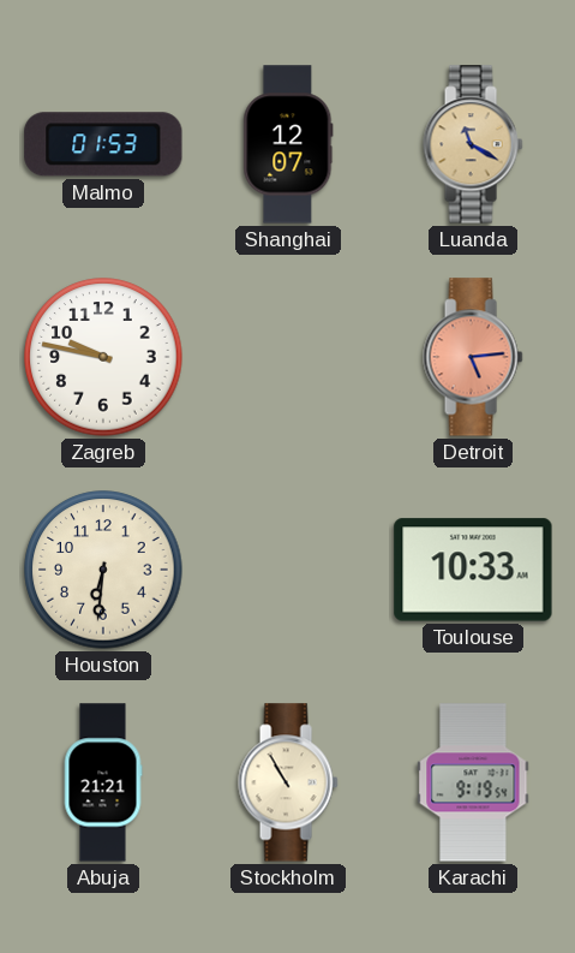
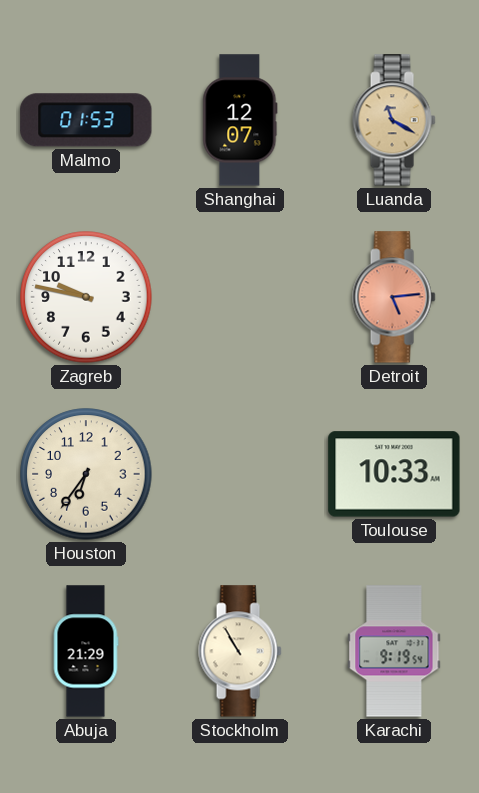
Houston: 6:31 -> 6:36 (86, 474)
Abuja: 21:21 -> 21:29 (86, 651)
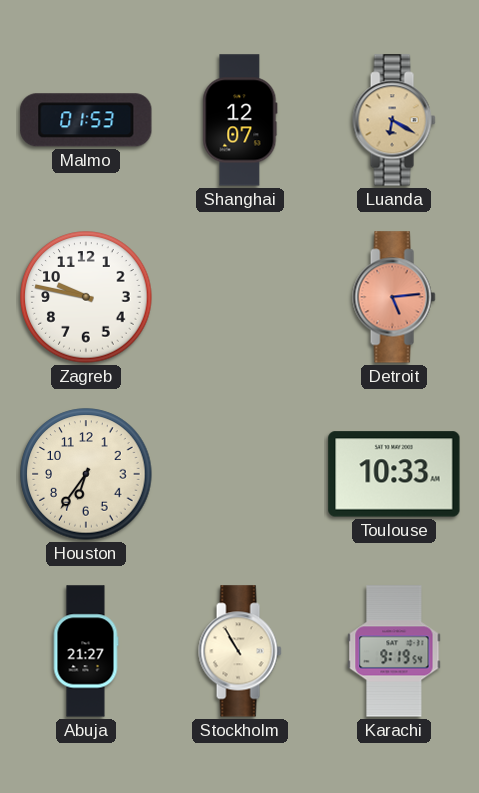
Luanda: 11:20 -> 6:20 (394, 120)
Abuja: 21:29 -> 21:27 (86, 651)
